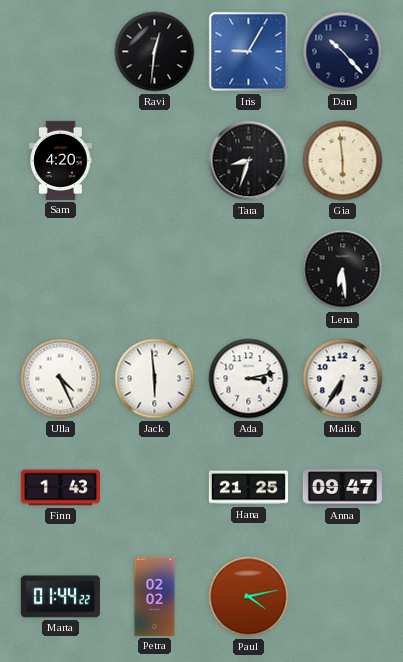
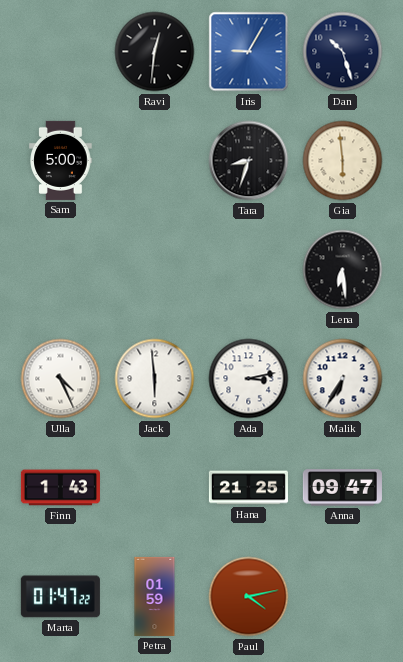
Dan: 10:23 -> 10:27 (343, 52)
Sam: 4:20 -> 5:00 (61, 160)
Marta: 01:44 -> 01:47 (60, 597)
Petra: 02:02 -> 01:59 (155, 596)
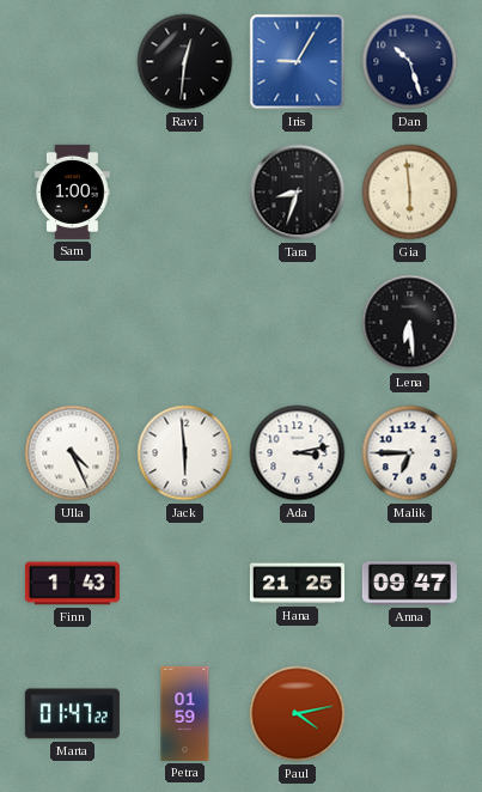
Sam: 5:00 -> 1:00 (73, 191)
Malik: 6:35 -> 6:45 (410, 453)
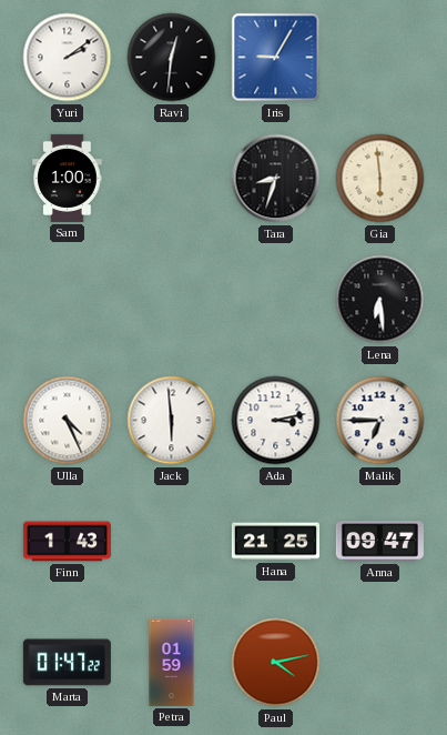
Yuri: none -> 2:09 (68, 58)
Dan: 10:27 -> none (410, 62)
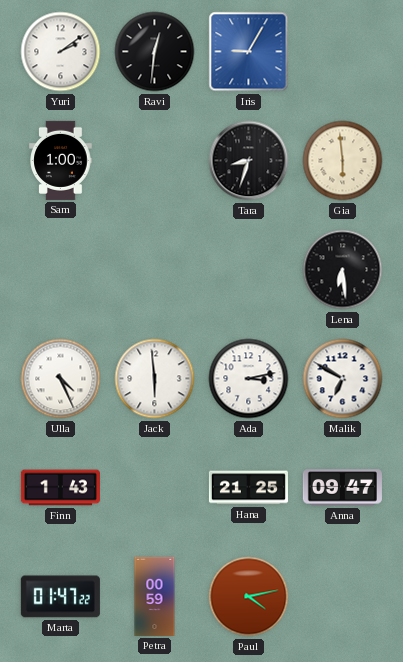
Malik: 6:45 -> 6:50 (343, 379)
Petra: 01:59 -> 00:59 (155, 596)
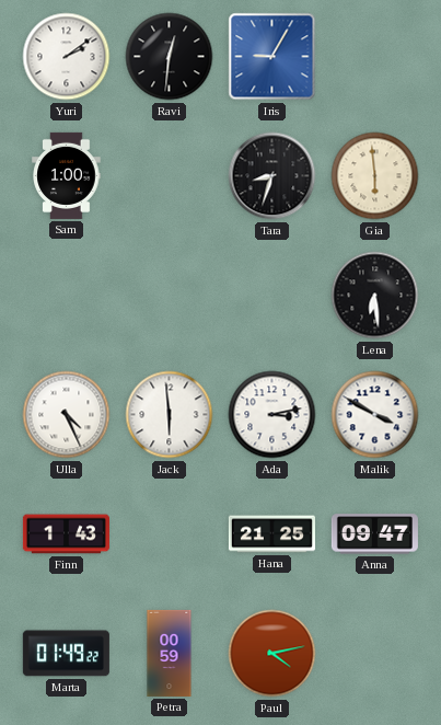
Malik: 6:50 -> 3:50 (375, 415)
Marta: 01:47 -> 01:49 (66, 654)
